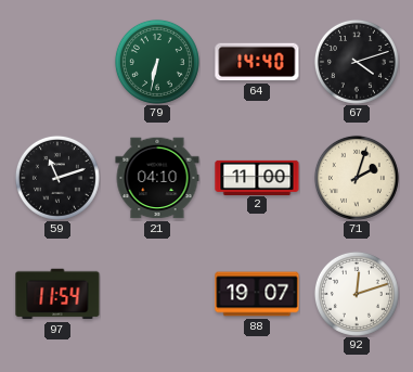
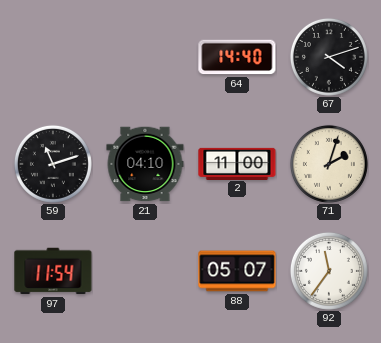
79: 6:32 -> none (157, 62)
88: 19:07 -> 05:07 (237, 271)
92: 12:12 -> 11:36 (329, 271)
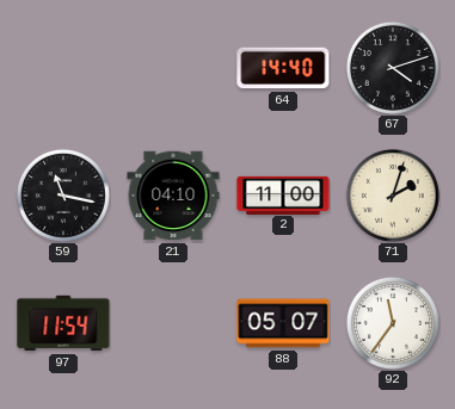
59: 11:12 -> 11:17 (63, 196)
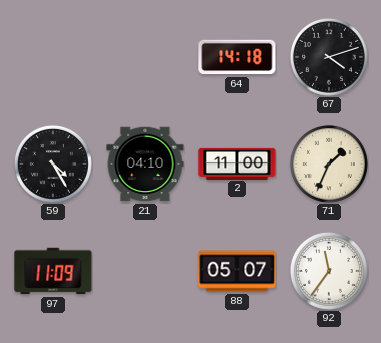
64: 14:40 -> 14:18 (237, 57)
59: 11:17 -> 4:25 (53, 164)
71: 2:03 -> 1:34 (329, 164)
97: 11:54 -> 11:09 (53, 271)
